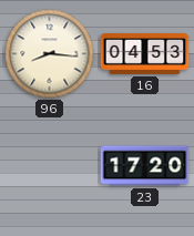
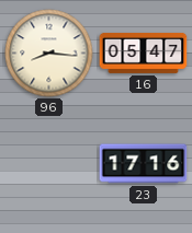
16: 04:53 -> 05:47 (144, 53)
23: 17:20 -> 17:16 (144, 164)
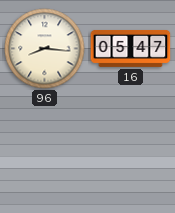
23: 17:16 -> none (144, 164)
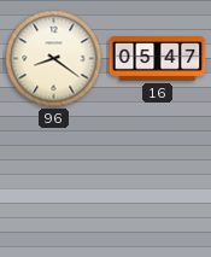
96: 8:16 -> 8:21 (54, 59)
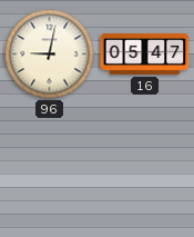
96: 8:21 -> 9:02 (50, 55)
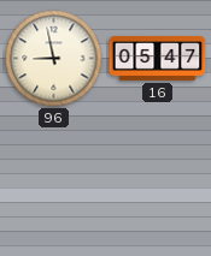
96: 9:02 -> 8:58 (54, 59)
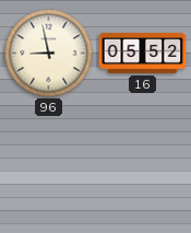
16: 05:47 -> 05:52 (143, 53)
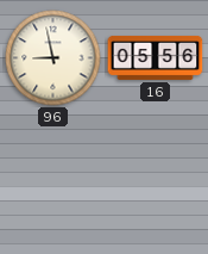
16: 05:52 -> 05:56 (156, 57)
